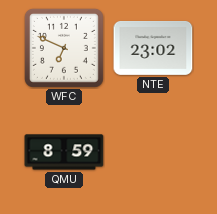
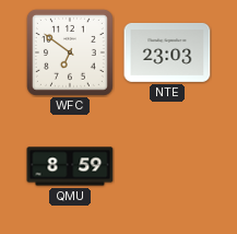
WFC: 6:49 -> 6:51 (70, 52)
NTE: 23:02 -> 23:03 (167, 52)
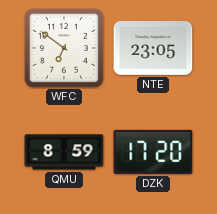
NTE: 23:03 -> 23:05 (153, 48)
DZK: none -> 17:20 (153, 152)
